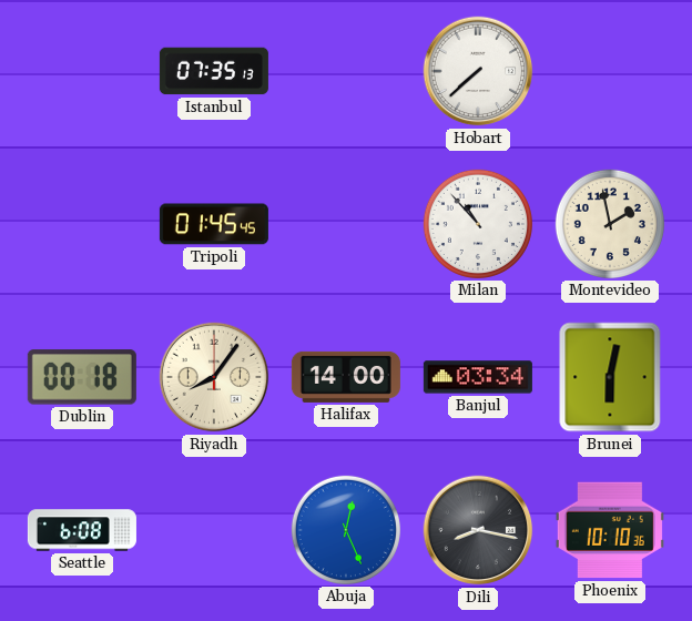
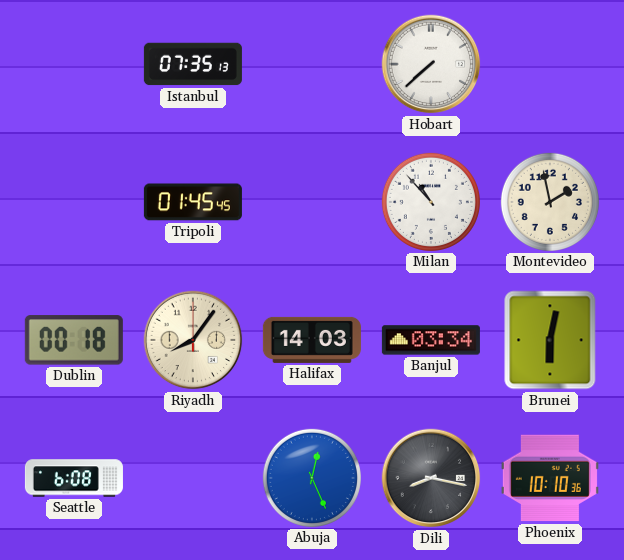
Halifax: 14:00 -> 14:03 (312, 340)
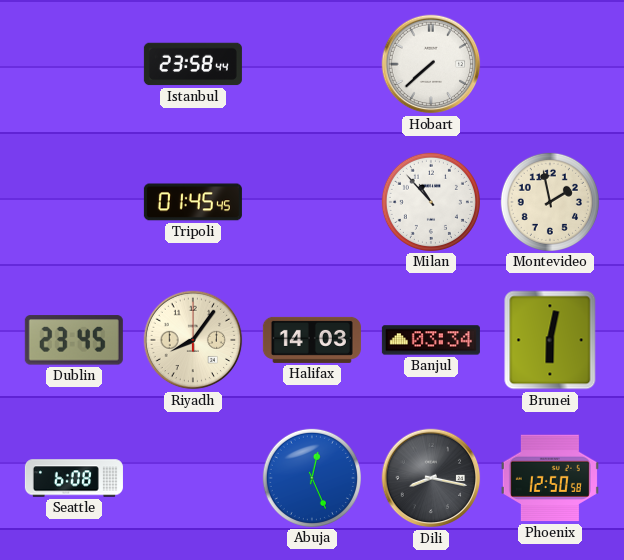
Istanbul: 07:35 -> 23:58 (193, 64)
Dublin: 00:18 -> 23:45 (74, 340)
Phoenix: 10:10 -> 12:50 (550, 478)
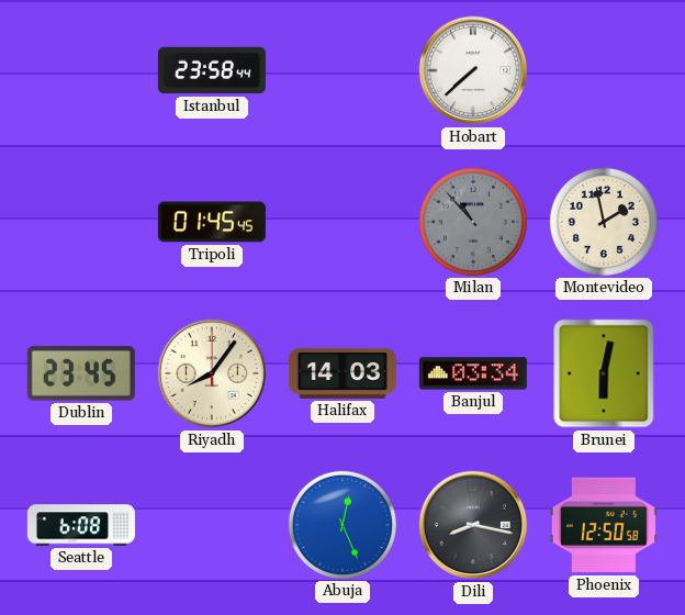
Milan dial: white -> grey (473, 222)
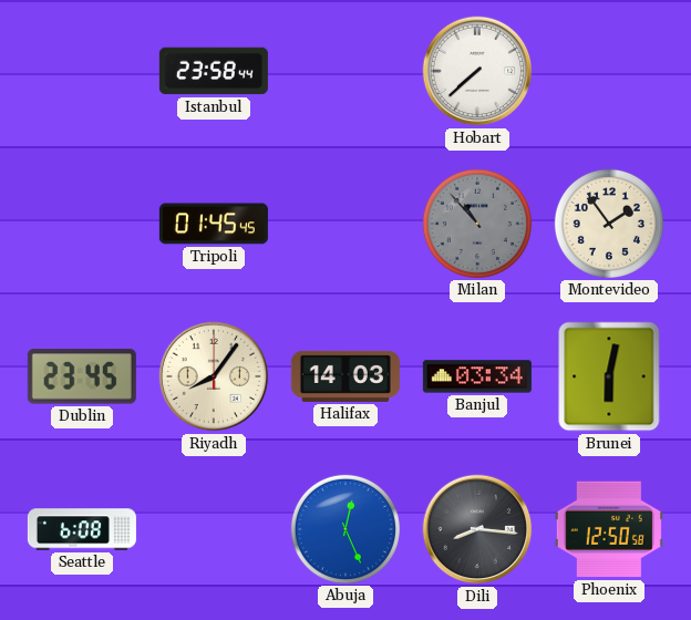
Montevideo: 1:58 -> 1:54 (609, 224)
Dili: 8:17 -> 8:16 (477, 529)
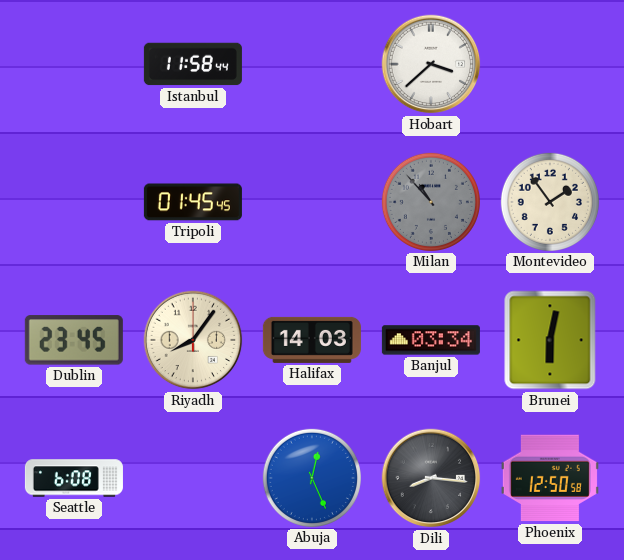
Istanbul: 23:58 -> 11:58 (193, 64)
Hobart: 7:38 -> 3:38 (431, 64)
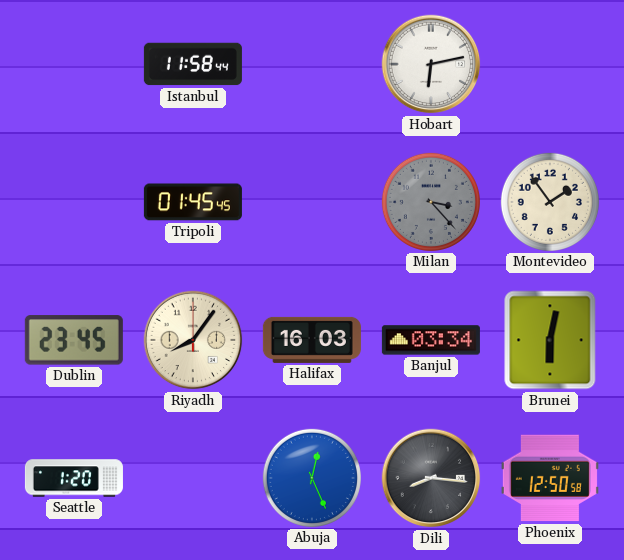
Hobart: 3:38 -> 6:13 (431, 64)
Milan: 10:53 -> 3:23 (431, 202)
Halifax: 14:03 -> 16:03 (312, 340)
Seattle: 6:08 -> 1:20 (74, 478)
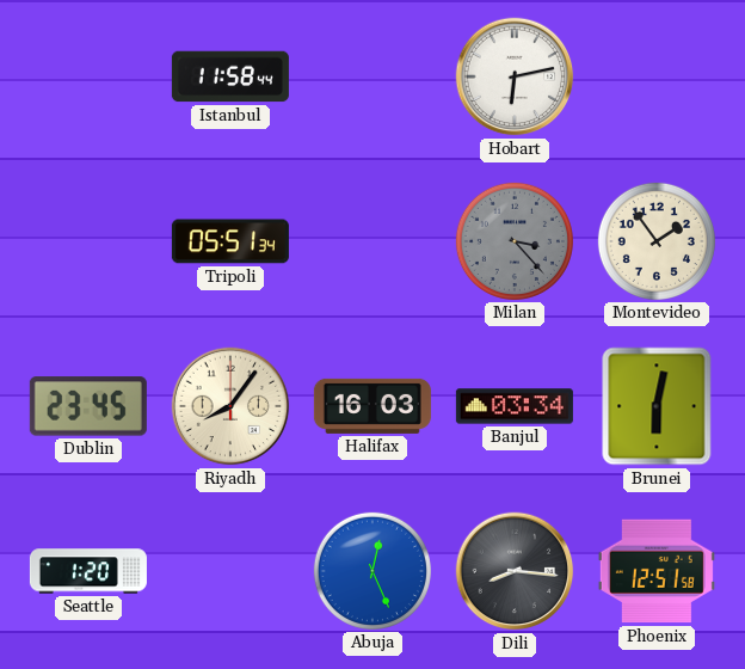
Tripoli: 01:45 -> 05:51 (230, 241)
Phoenix: 12:50 -> 12:51 (657, 571)
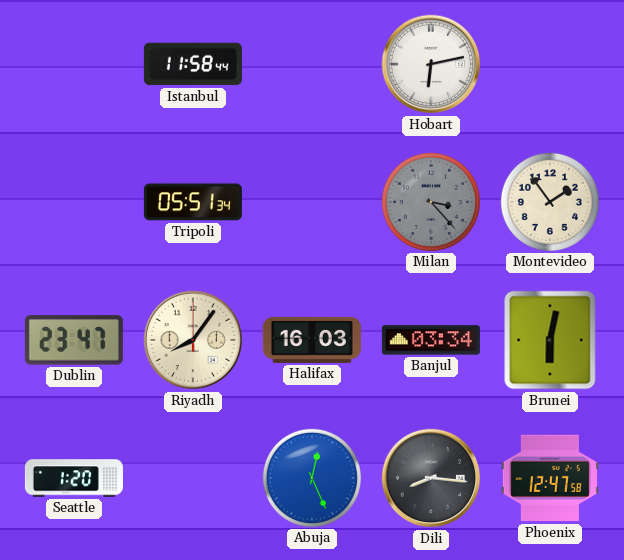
Dublin: 23:45 -> 23:47 (74, 340)
Phoenix: 12:51 -> 12:47 (550, 478)
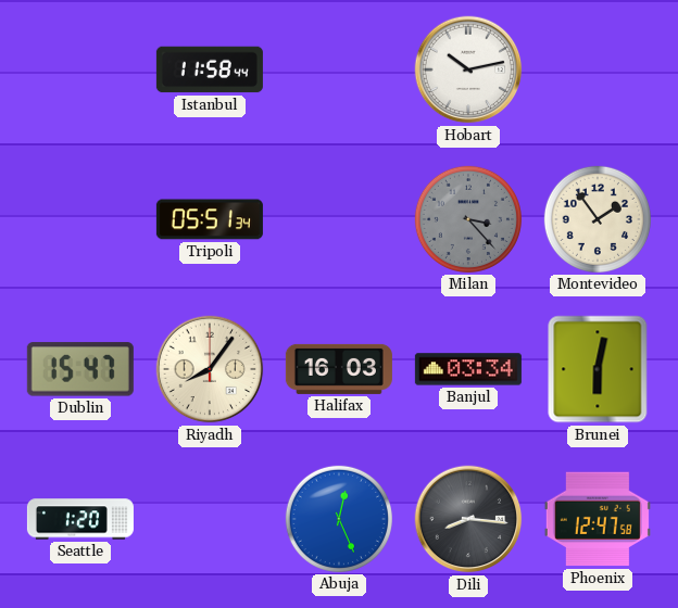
Hobart: 6:13 -> 10:13 (468, 69)
Dublin: 23:47 -> 15:47 (80, 369)
